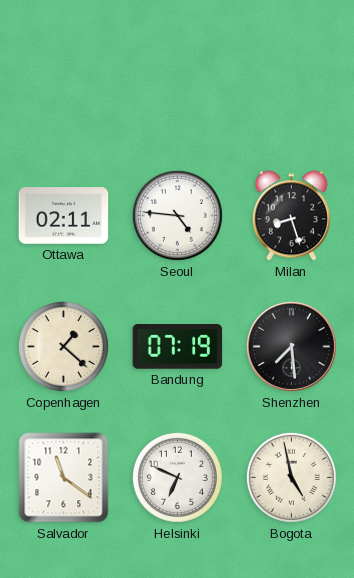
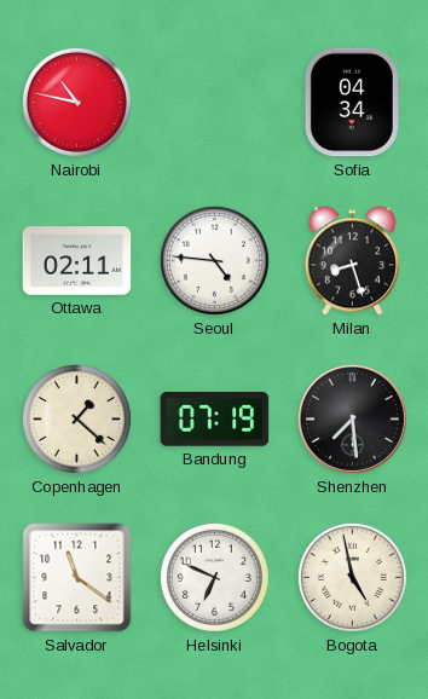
Nairobi: none -> 10:47 (76, 102)
Sofia: none -> 04:34 (352, 103)
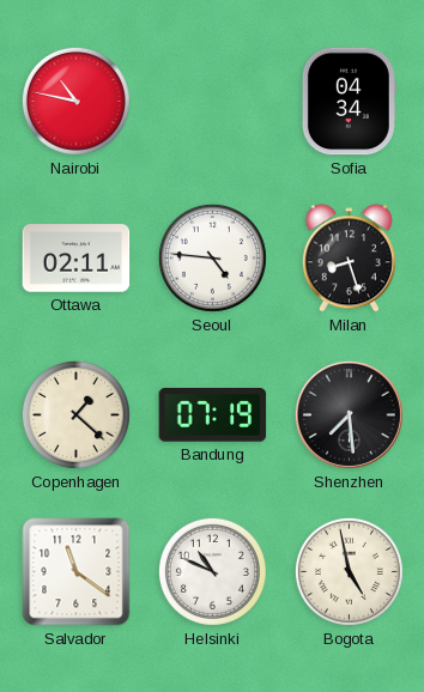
Helsinki: 6:49 -> 10:49 (212, 571)
